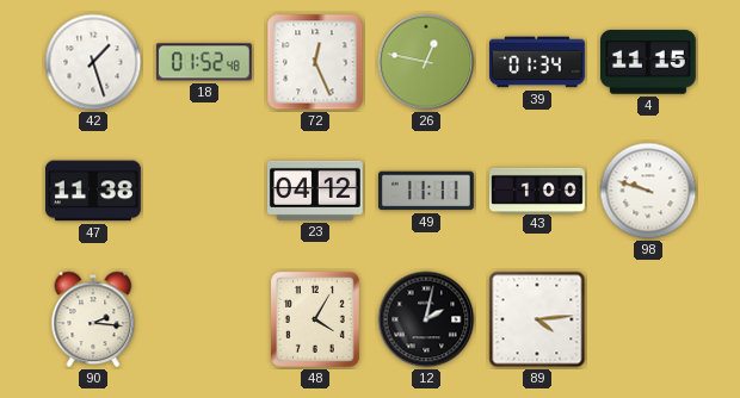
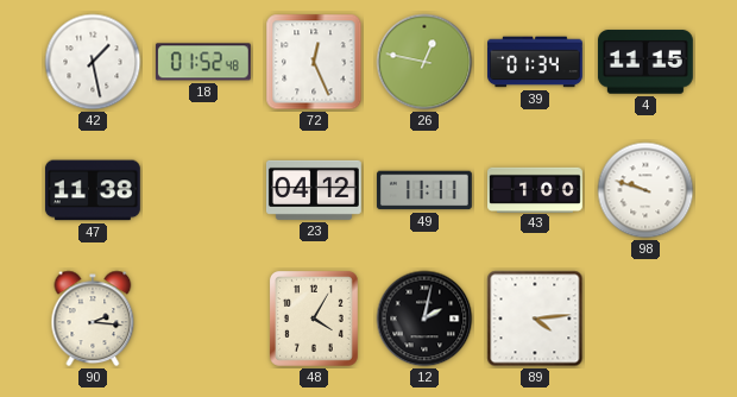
42: 1:27 -> 1:28 (93, 62)
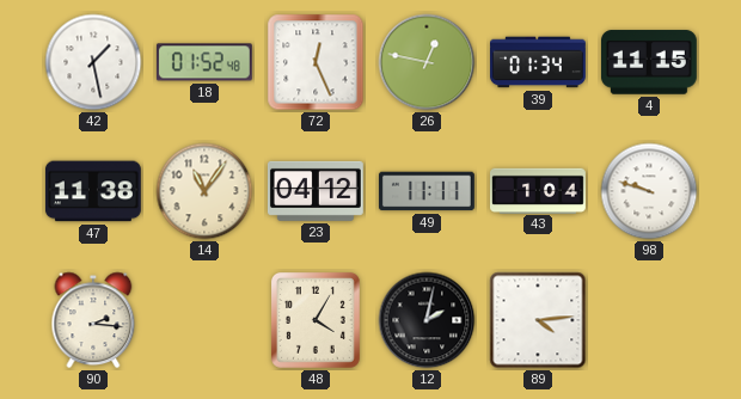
14: none -> 11:06 (204, 191)
43: 1:00 -> 1:04 (539, 190)
